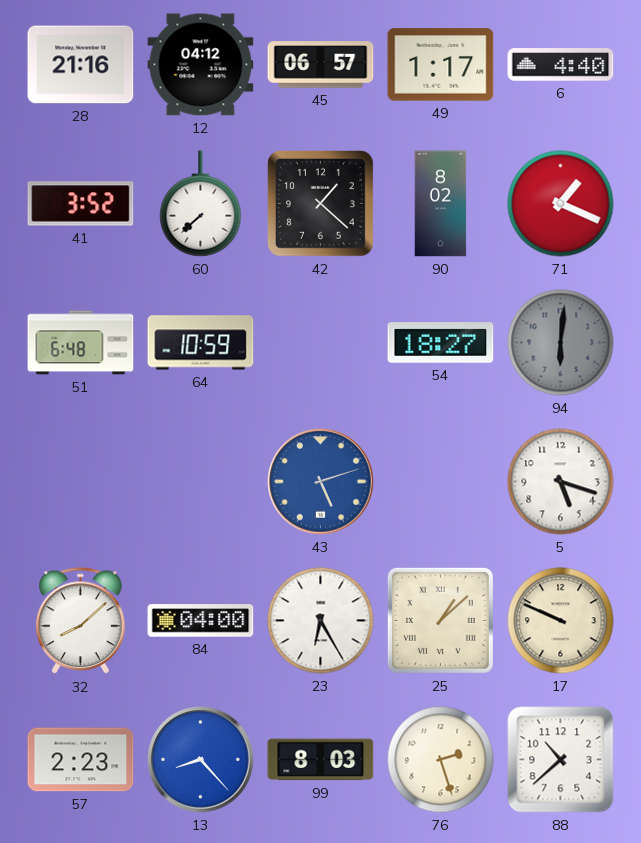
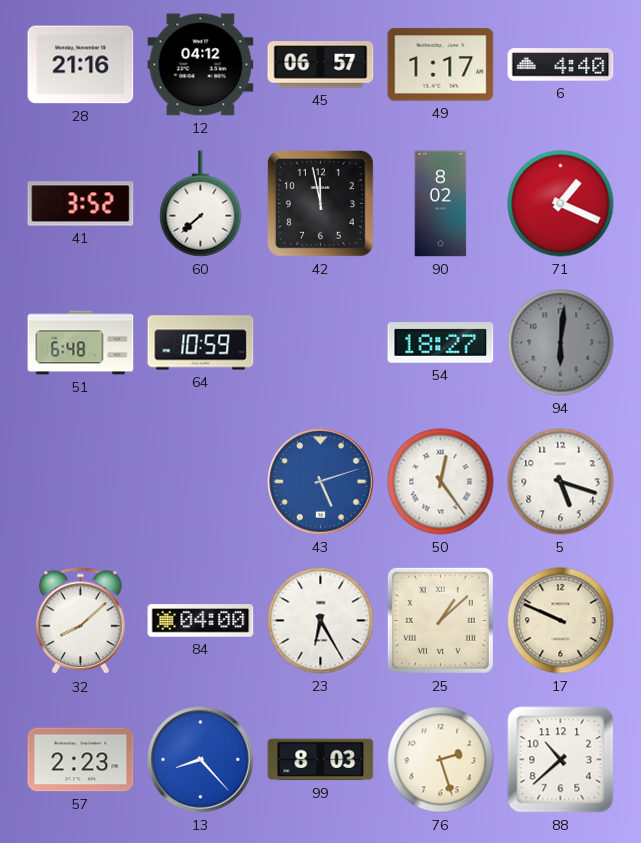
42: 1:22 -> 11:58 (321, 204)
50: none -> 12:24 (441, 482)
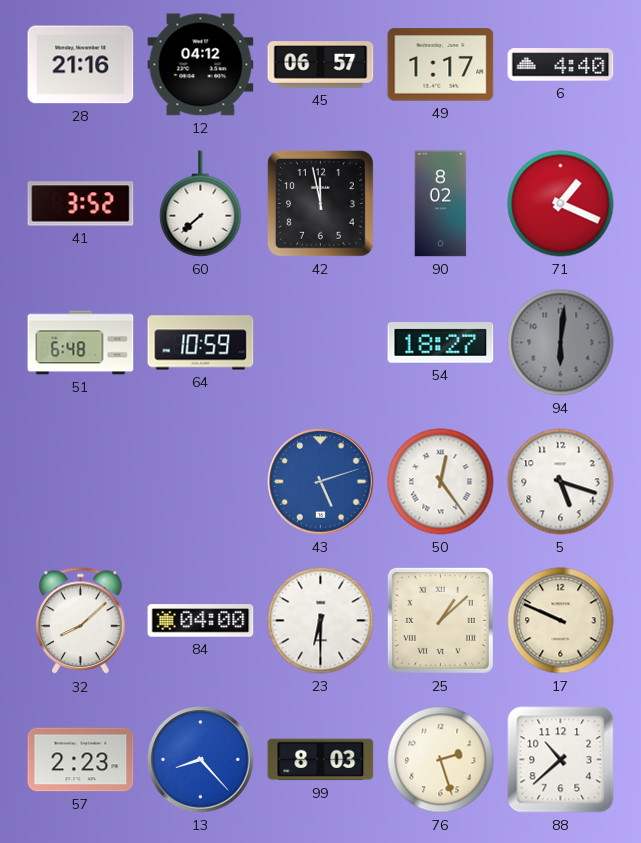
23: 6:25 -> 6:30 (321, 621)
